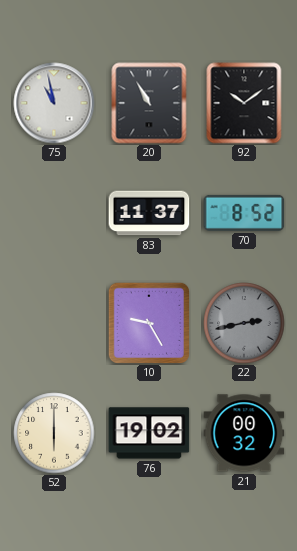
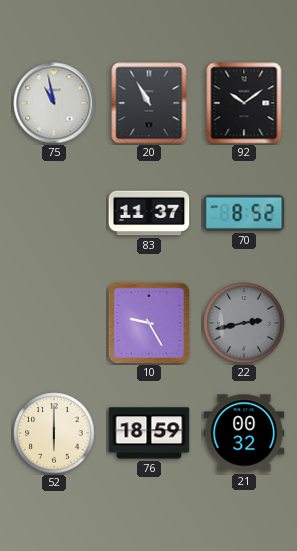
76: 19:02 -> 18:59 (149, 433)
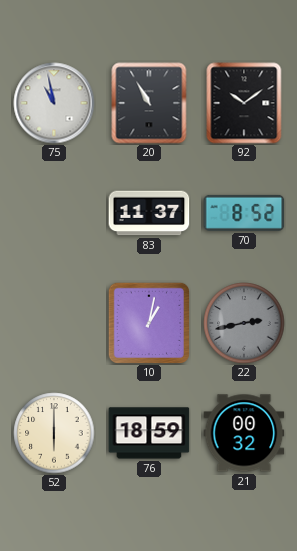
10: 9:25 -> 1:02 (148, 322)
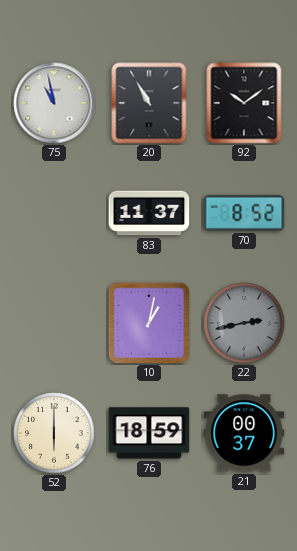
21: 00:32 -> 00:37 (244, 433)
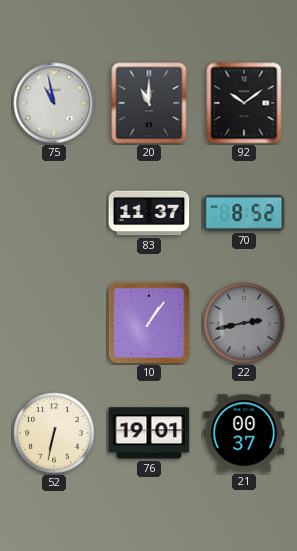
20: 10:55 -> 11:00 (149, 103)
10: 1:02 -> 1:06 (148, 322)
52: 6:00 -> 6:32 (54, 433)
76: 18:59 -> 19:01 (149, 433)
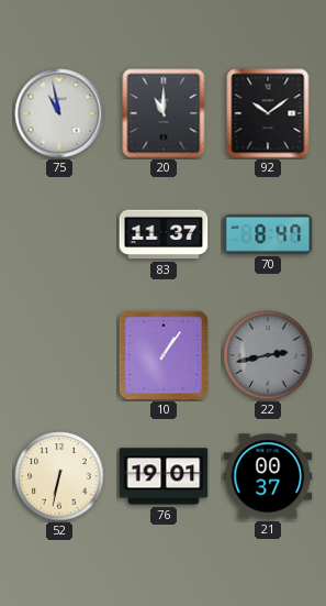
70: 8:52 -> 8:47 (268, 234)
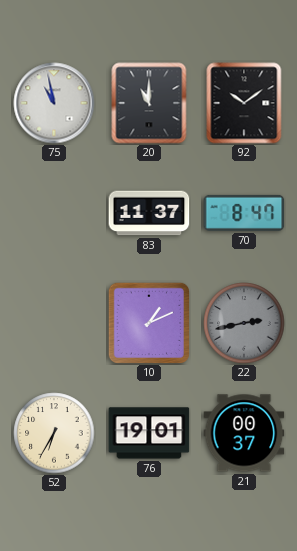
10: 1:06 -> 1:11 (148, 322)
52: 6:32 -> 6:35 (54, 433)
